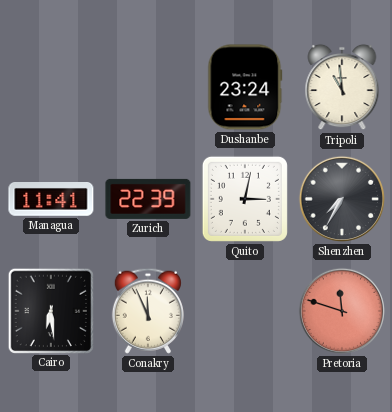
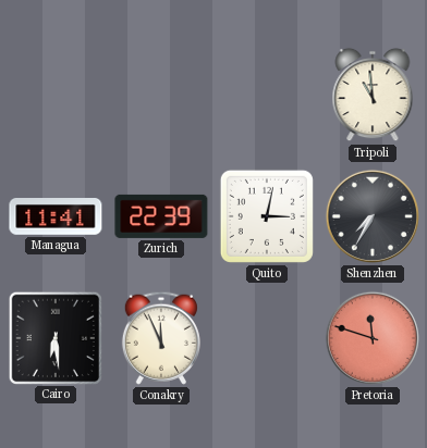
Dushanbe: 23:24 -> none (245, 87)
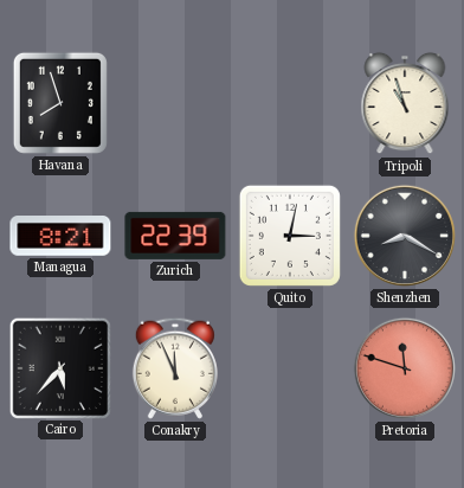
Havana: none -> 7:57 (60, 103)
Tripoli: 10:59 -> 10:57 (405, 103)
Managua: 11:41 -> 8:21 (60, 237)
Shenzhen: 7:35 -> 8:20 (405, 236)
Cairo: 6:29 -> 5:37 (59, 367)
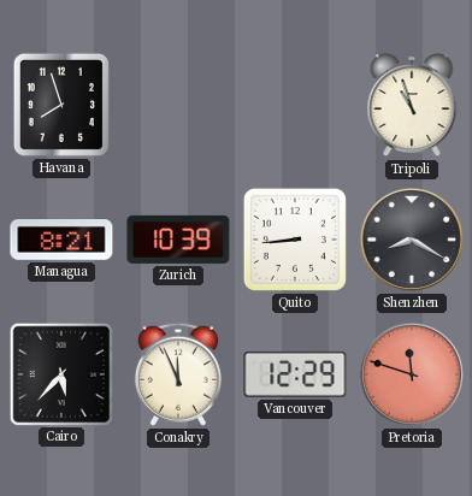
Zurich: 22:39 -> 10:39 (178, 240)
Quito: 3:02 -> 8:44 (295, 240)
Vancouver: none -> 12:29 (295, 374)
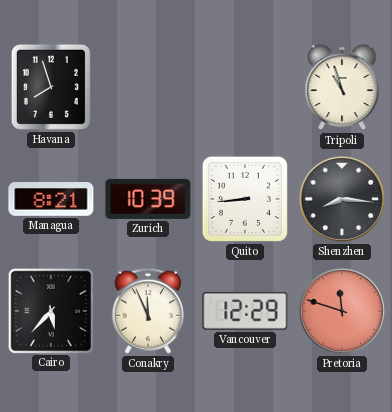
Shenzhen: 8:20 -> 8:16 (342, 199)
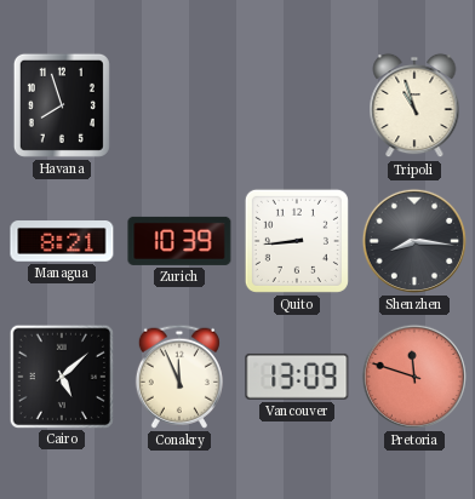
Cairo: 5:37 -> 5:08 (61, 375)
Vancouver: 12:29 -> 13:09 (297, 377)
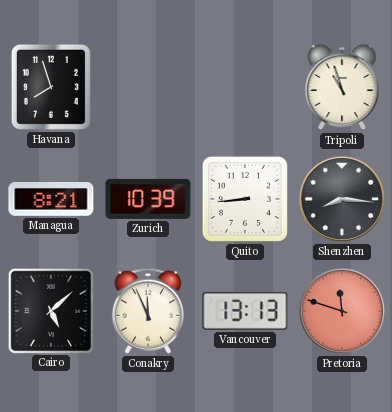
Vancouver: 13:09 -> 13:13 (245, 311)
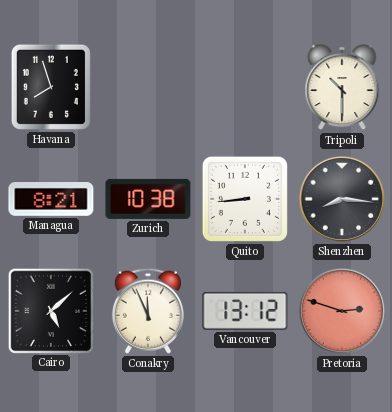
Tripoli: 10:57 -> 10:30 (342, 87)
Zurich: 10:39 -> 10:38 (148, 199)
Vancouver: 13:13 -> 13:12 (245, 311)
Pretoria: 11:48 -> 2:48 (342, 311)
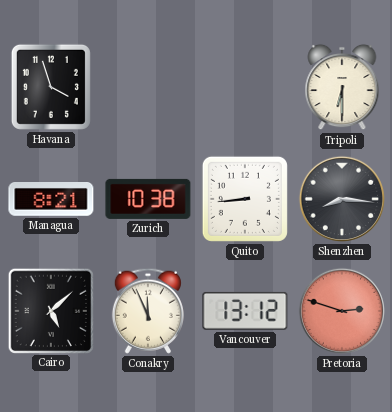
Havana: 7:57 -> 3:57 (51, 87)
Tripoli: 10:30 -> 6:30 (342, 87)
